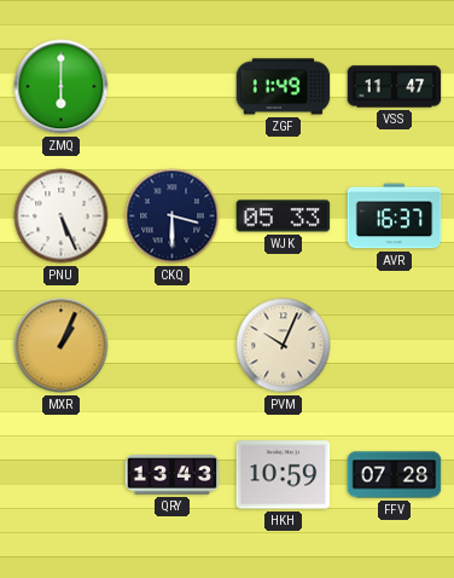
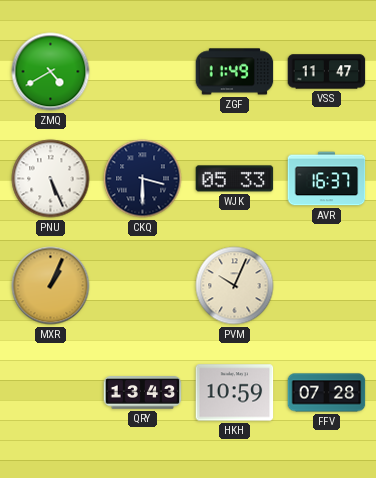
ZMQ: 6:00 -> 4:40 (51, 72)
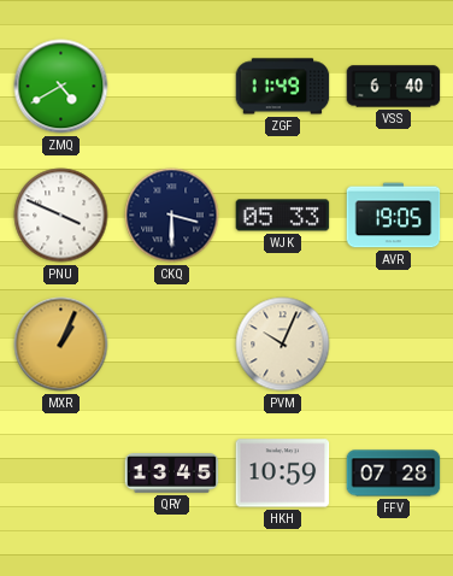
VSS: 11:47 -> 6:40 (394, 87)
PNU: 5:26 -> 3:49 (61, 216)
AVR: 16:37 -> 19:05 (394, 216)
QRY: 13:43 -> 13:45 (172, 474)
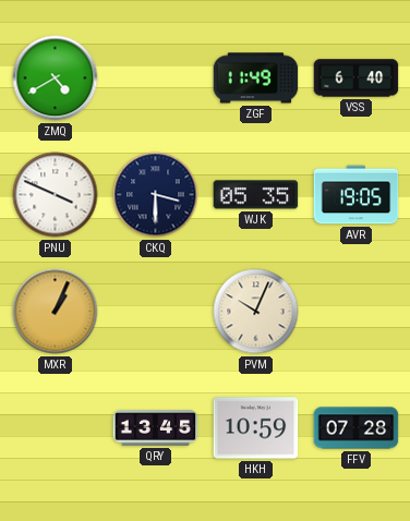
WJK: 05:33 -> 05:35 (256, 195)
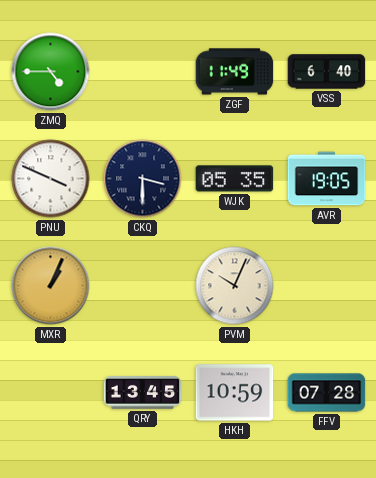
ZMQ: 4:40 -> 4:45 (51, 72)
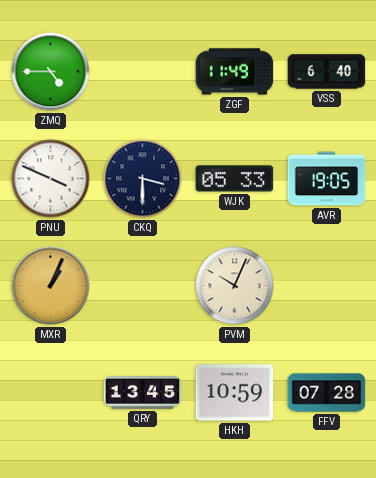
WJK: 05:35 -> 05:33 (235, 179)
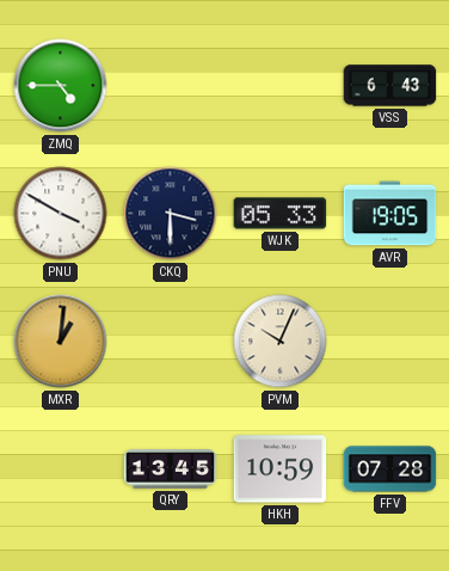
ZGF: 11:49 -> none (235, 72)
VSS: 6:40 -> 6:43 (390, 86)
PNU: 3:49 -> 3:50 (61, 214)
MXR: 1:04 -> 1:01 (61, 342)
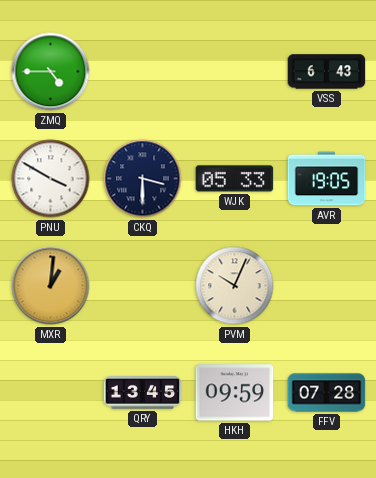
HKH: 10:59 -> 09:59 (235, 393)
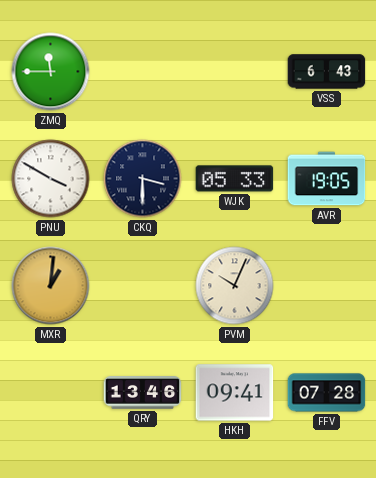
ZMQ: 4:45 -> 11:45 (51, 72)
QRY: 13:45 -> 13:46 (143, 393)
HKH: 09:59 -> 09:41 (235, 393)
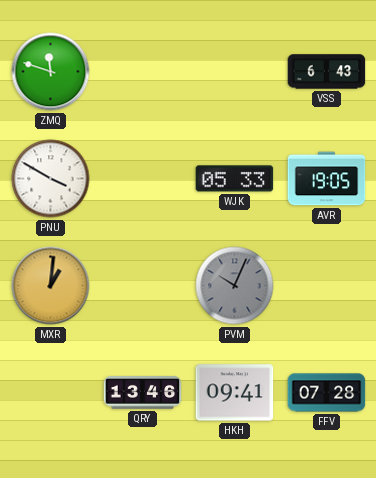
ZMQ: 11:45 -> 11:48 (51, 72)
CKQ: 3:30 -> none (143, 179)
PVM dial: cream -> grey (235, 286)
